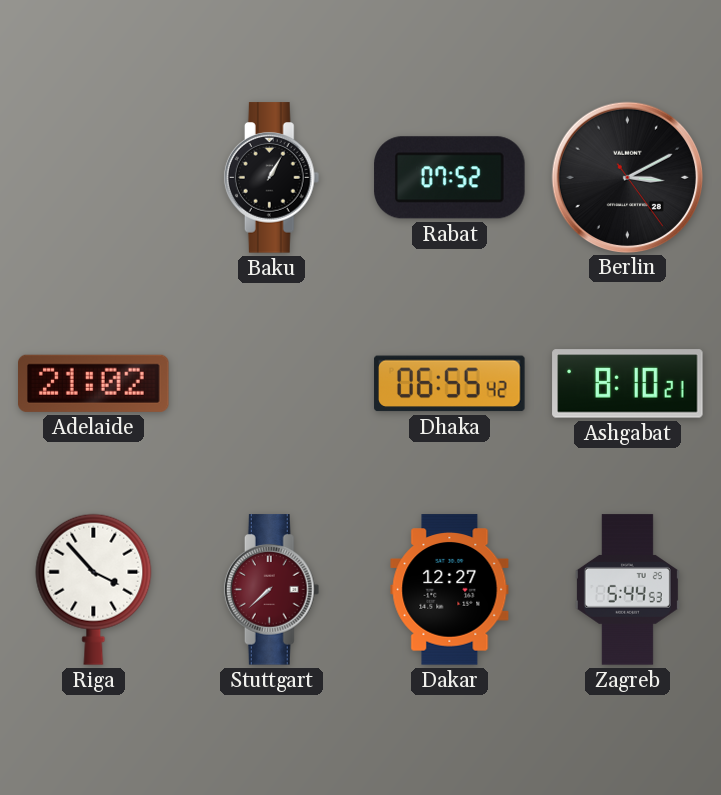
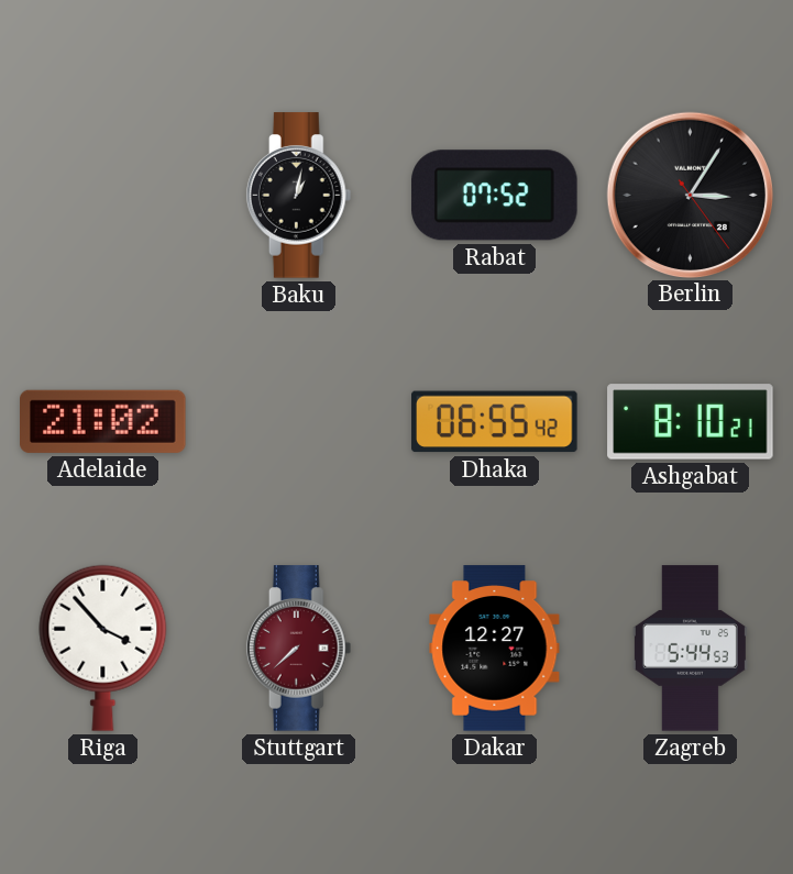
Baku: 1:05 -> 1:02 (299, 196)
Berlin: 3:10 -> 3:05 (690, 195)
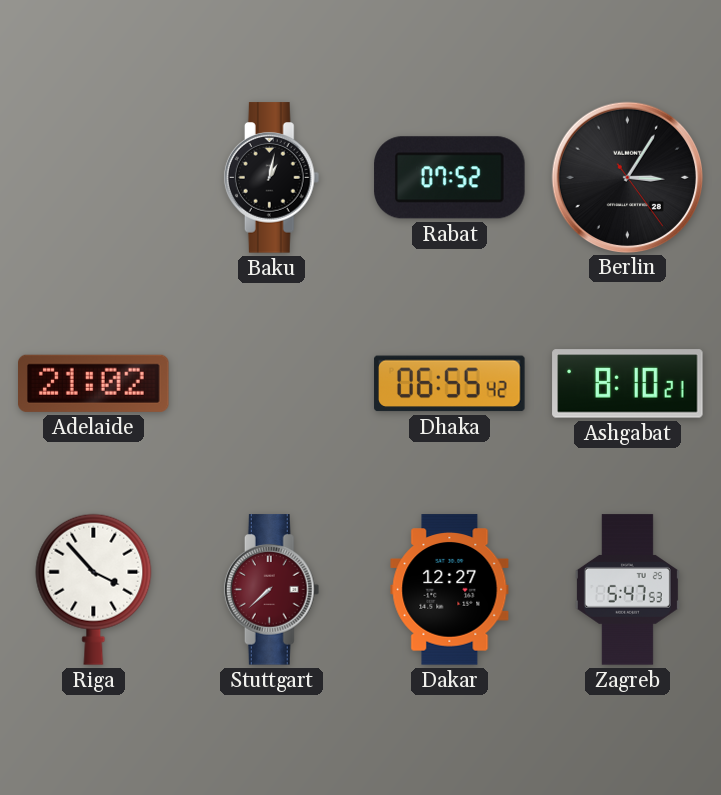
Zagreb: 5:44 -> 5:47 (627, 590)
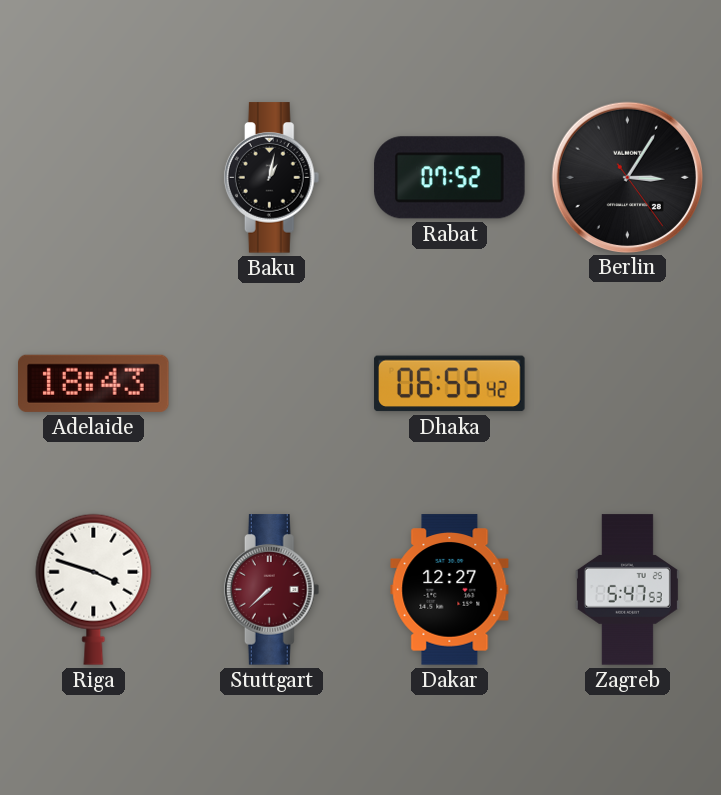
Adelaide: 21:02 -> 18:43 (94, 383)
Ashgabat: 8:10 -> none (628, 384)
Riga: 3:53 -> 3:48 (94, 589)
